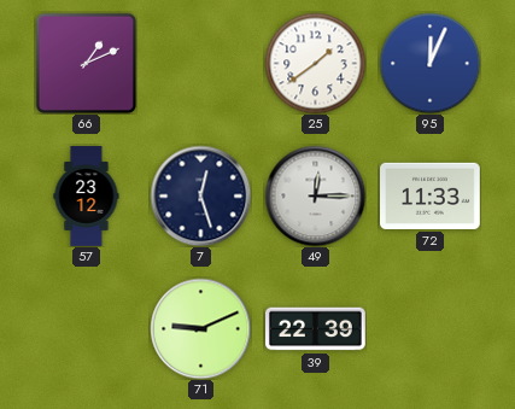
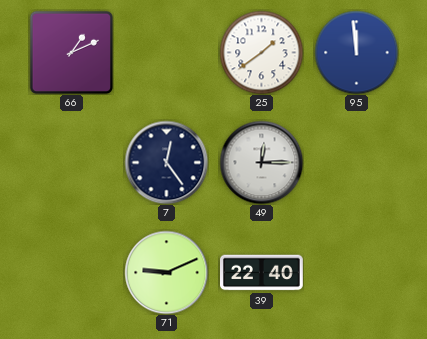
95: 12:04 -> 11:59 (356, 52)
57: 23:12 -> none (87, 197)
7: 12:27 -> 12:24 (166, 162)
72: 11:33 -> none (431, 195)
39: 22:39 -> 22:40 (262, 273)
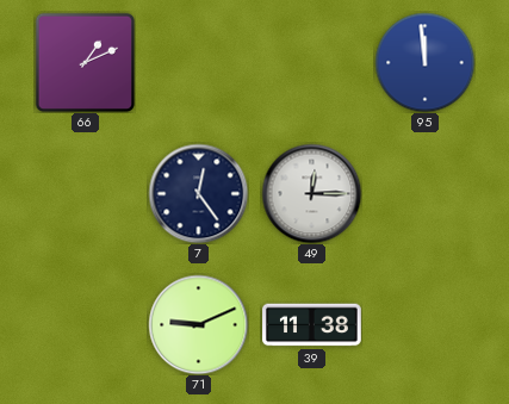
25: 1:39 -> none (261, 52)
39: 22:40 -> 11:38 (312, 325)
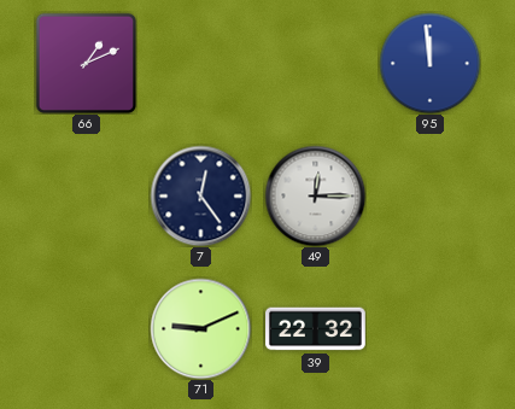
39: 11:38 -> 22:32 (316, 329)
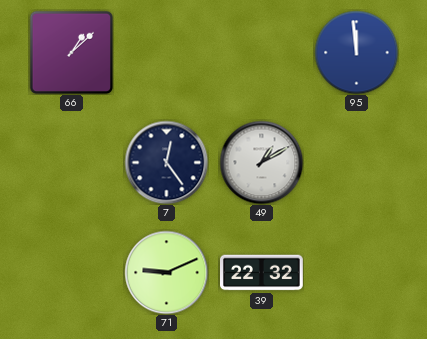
66: 1:11 -> 1:08 (71, 52)
49: 12:15 -> 1:10 (261, 162)
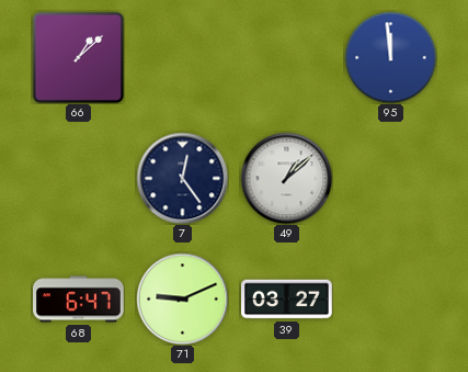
49: 1:10 -> 1:08 (286, 178)
68: none -> 6:47 (79, 300)
39: 22:32 -> 03:27 (287, 300)
